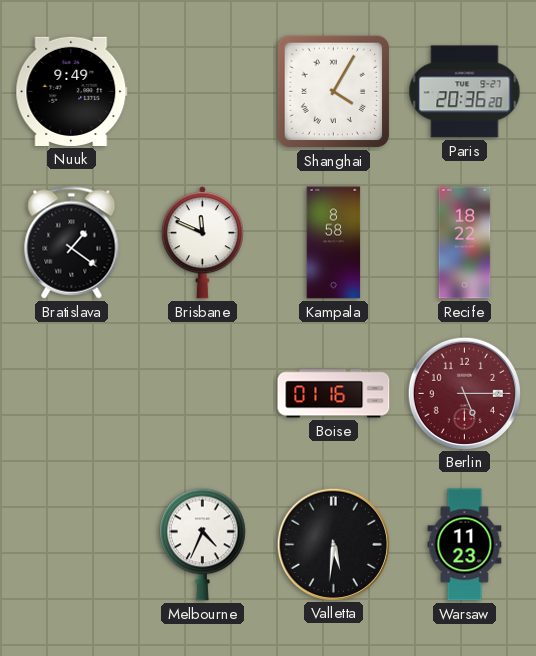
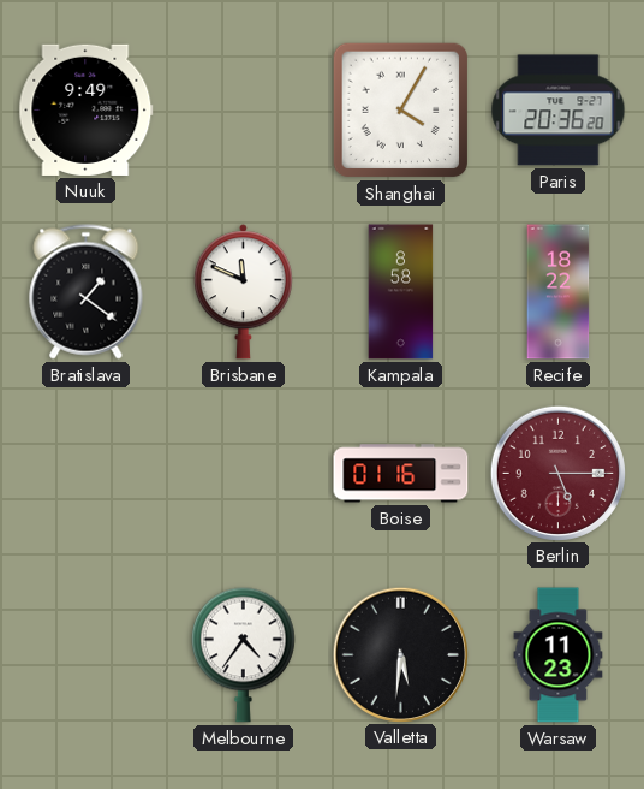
Melbourne: 4:34 -> 4:36 (244, 654)
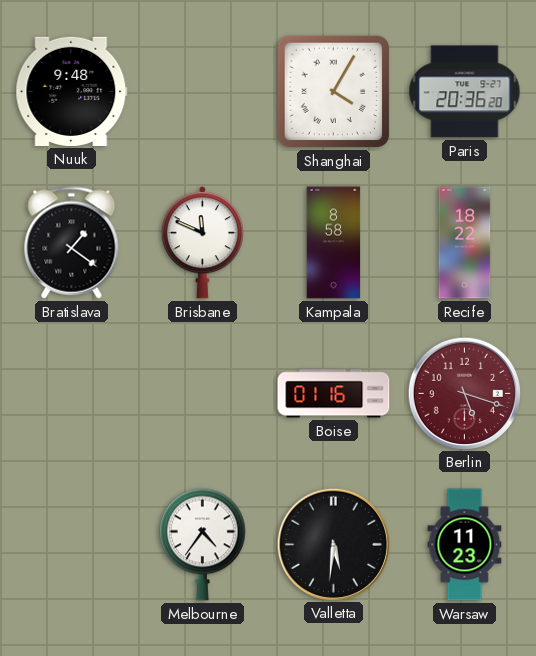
Nuuk: 9:49 -> 9:48 (72, 91)
Berlin: 5:15 -> 5:18 (464, 393)
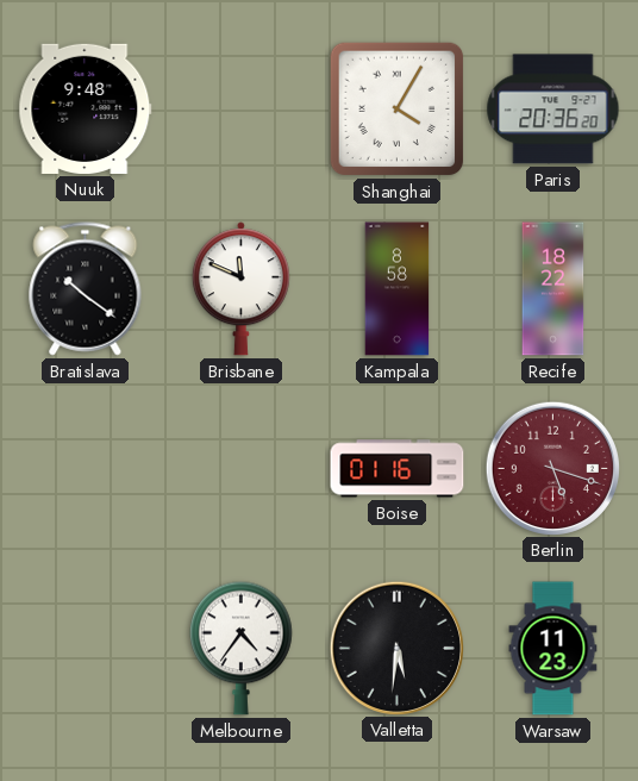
Bratislava: 1:21 -> 10:21 (86, 289)
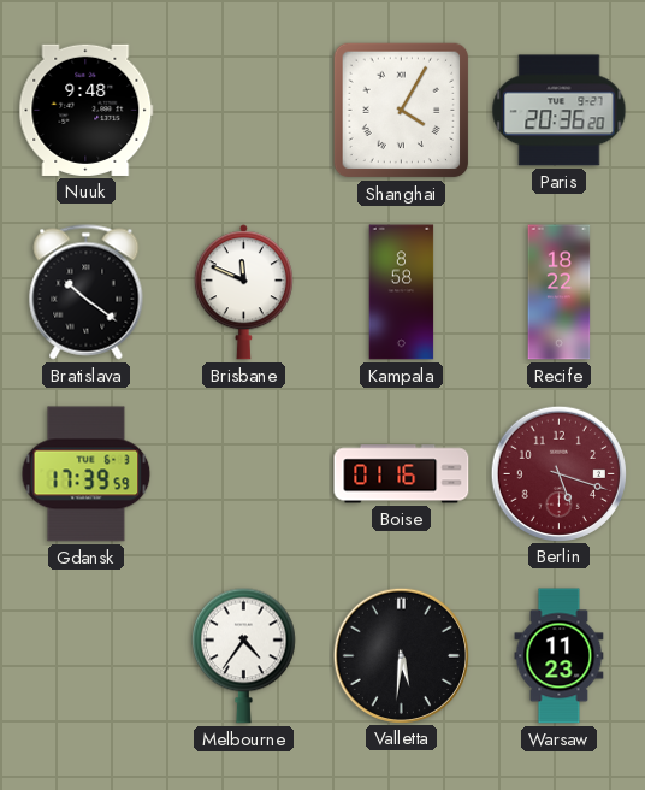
Gdansk: none -> 17:39 (87, 474)
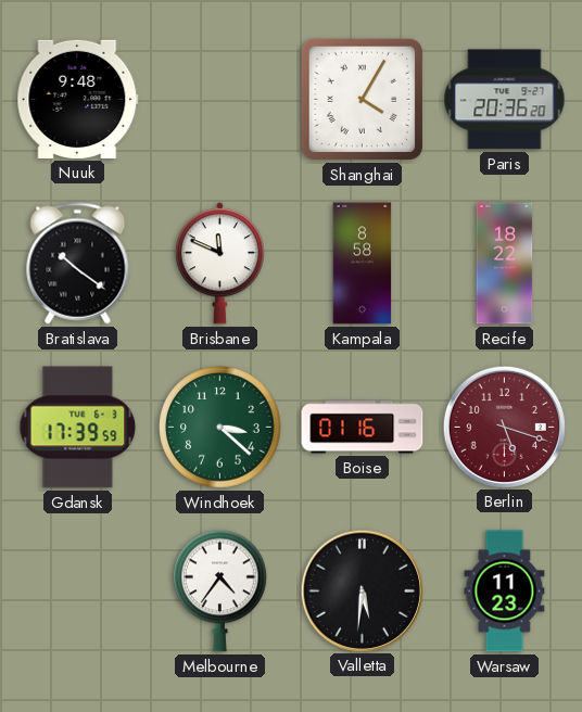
Windhoek: none -> 3:22 (220, 428)
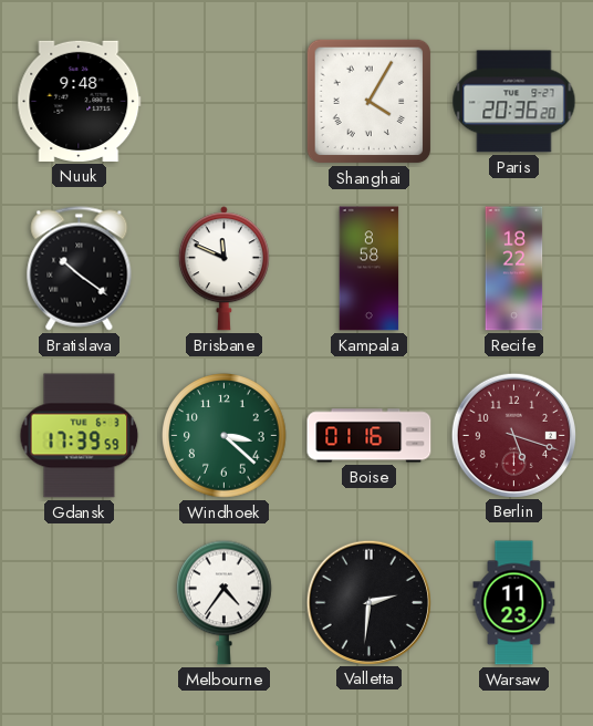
Valletta: 5:31 -> 2:31 (368, 602)
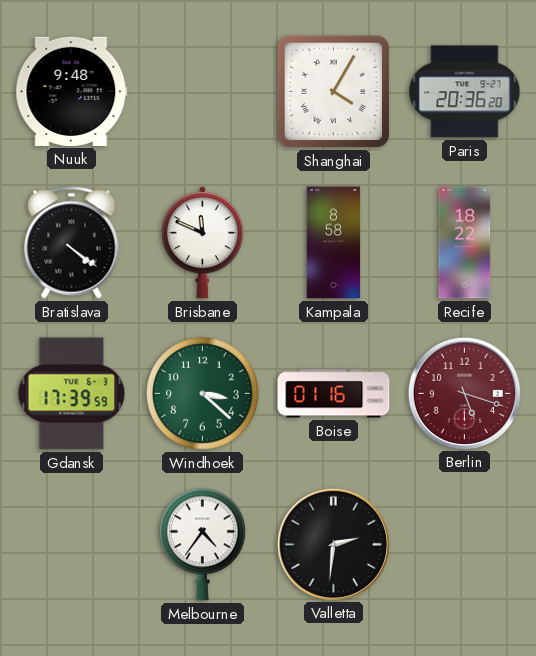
Bratislava: 10:21 -> 4:21 (72, 243)
Warsaw: 11:23 -> none (514, 603)
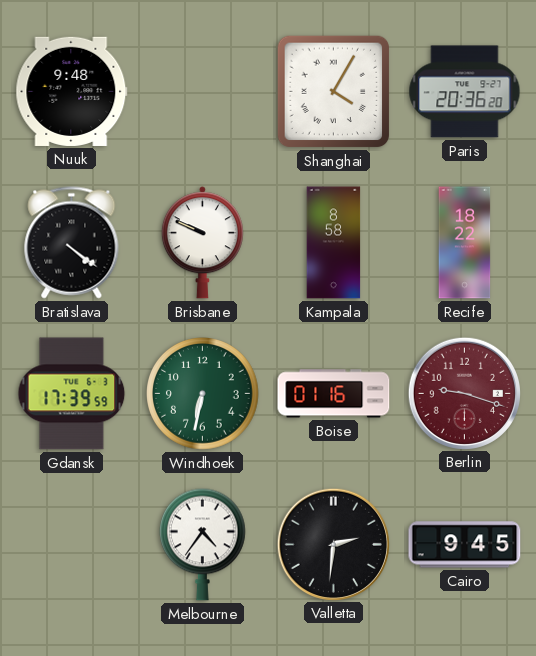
Brisbane: 11:49 -> 9:49 (202, 243)
Windhoek: 3:22 -> 6:32 (203, 394)
Berlin: 5:18 -> 9:18 (464, 393)
Cairo: none -> 9:45 (465, 545)
